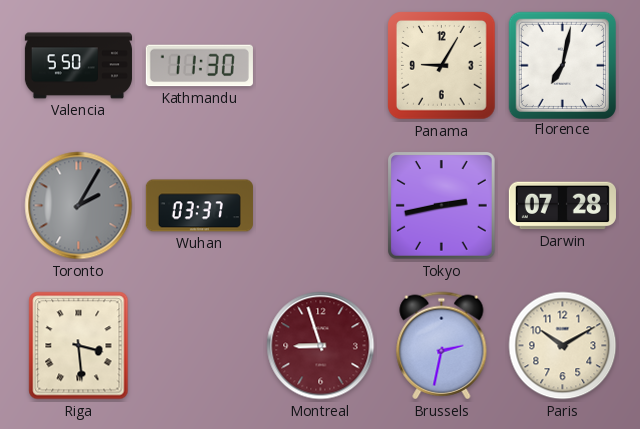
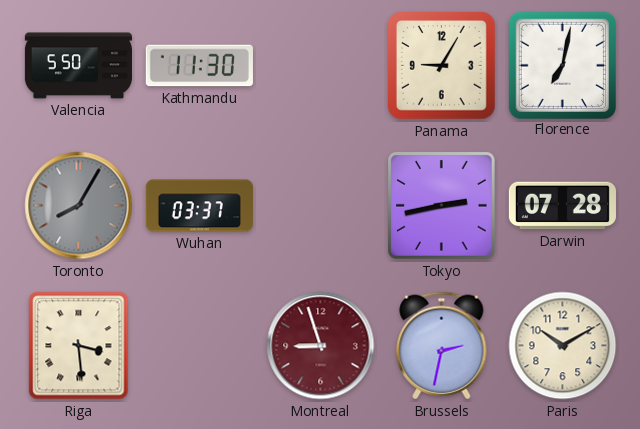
Toronto: 2:05 -> 8:05 (79, 206)
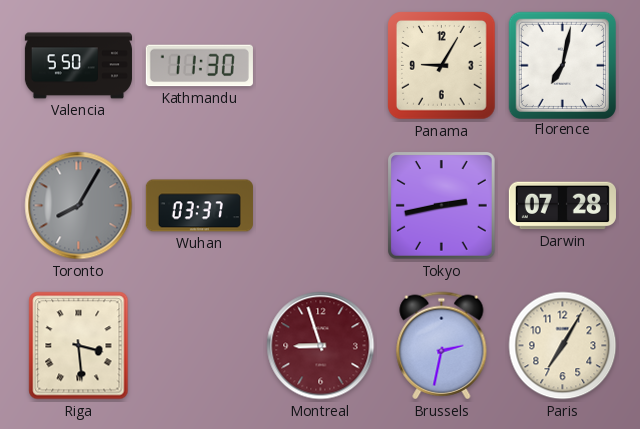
Paris: 10:10 -> 7:05 (563, 346)
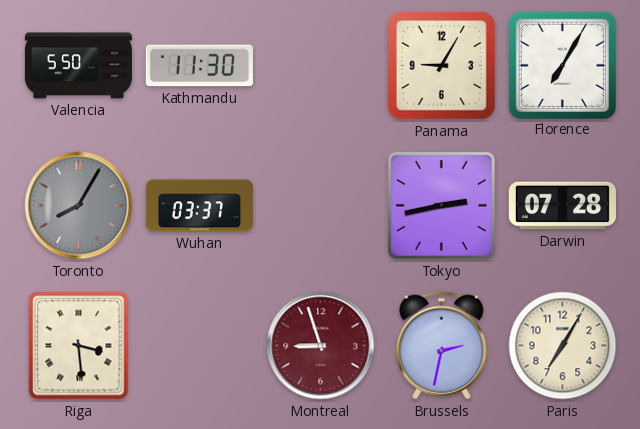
Florence: 7:02 -> 7:05 (562, 65)
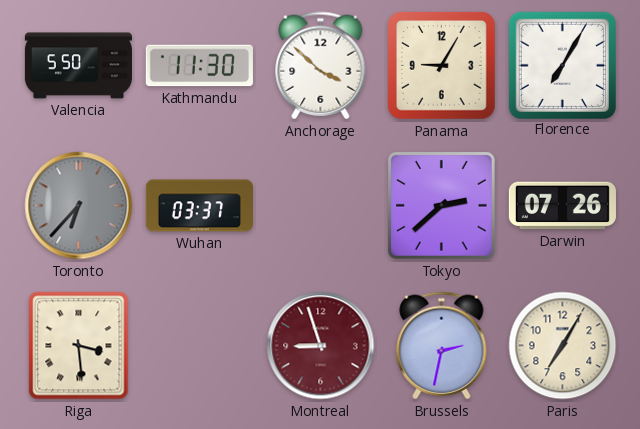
Anchorage: none -> 3:52 (321, 66)
Toronto: 8:05 -> 6:37 (79, 206)
Tokyo: 2:43 -> 2:38 (442, 206)
Darwin: 07:28 -> 07:26 (562, 206)
